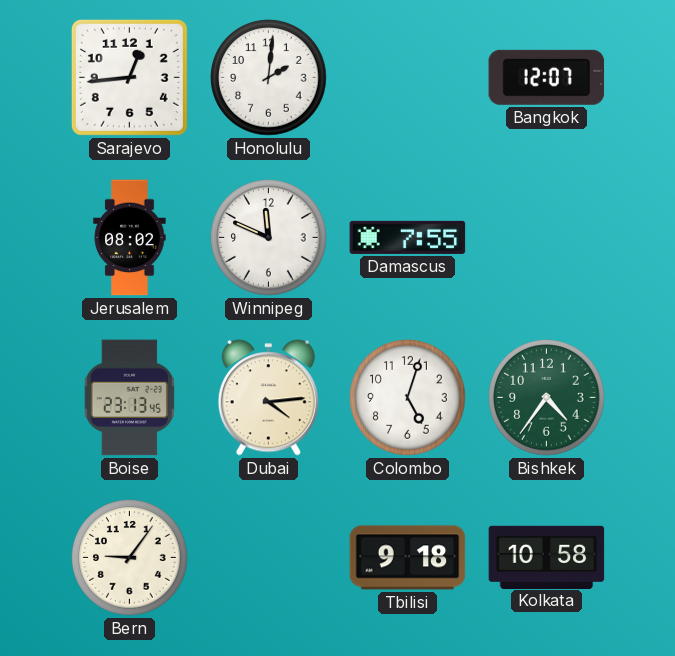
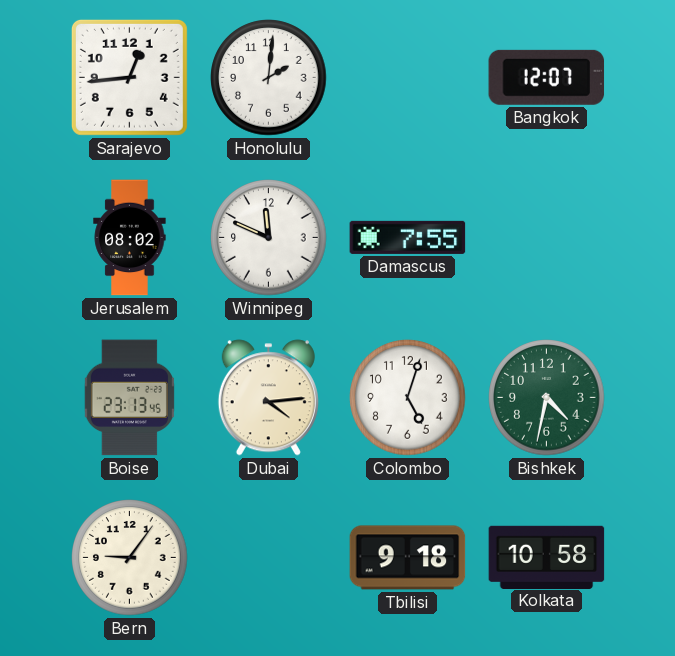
Bishkek: 4:36 -> 4:32 (547, 398)
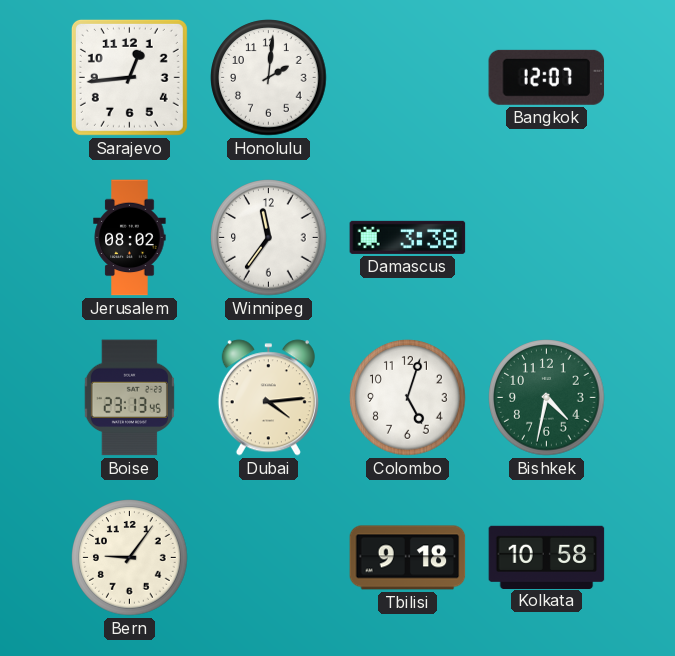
Winnipeg: 11:49 -> 11:36 (269, 238)
Damascus: 7:55 -> 3:38 (408, 237)
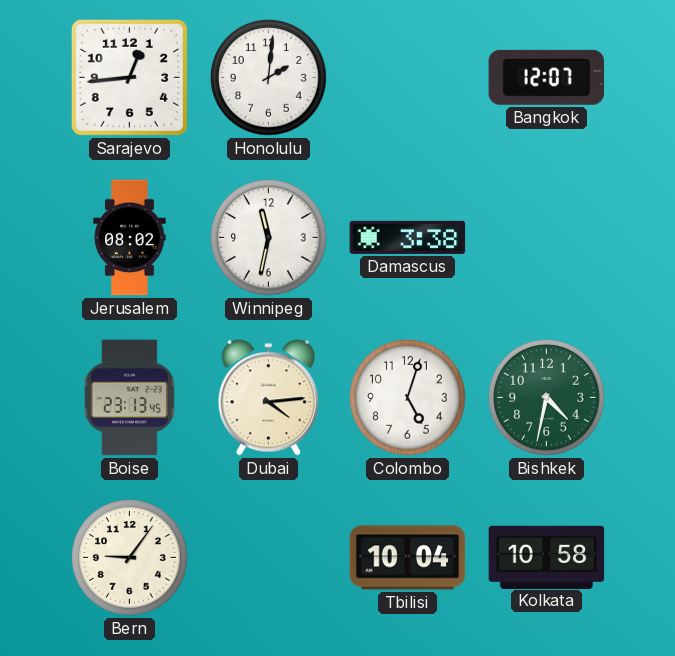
Winnipeg: 11:36 -> 11:32 (269, 238)
Tbilisi: 9:18 -> 10:04 (408, 558)
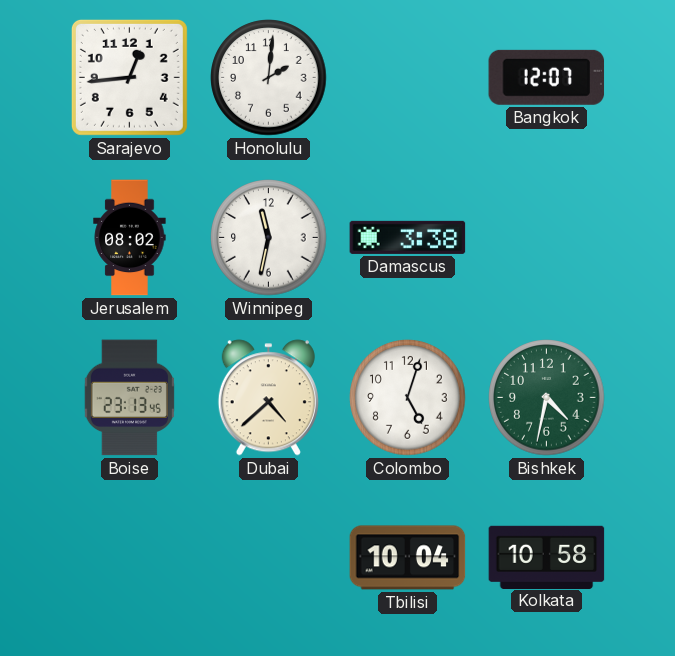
Dubai: 4:14 -> 4:38 (268, 398)
Bern: 9:06 -> none (130, 558)
